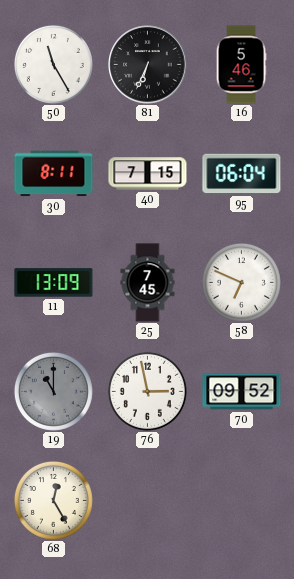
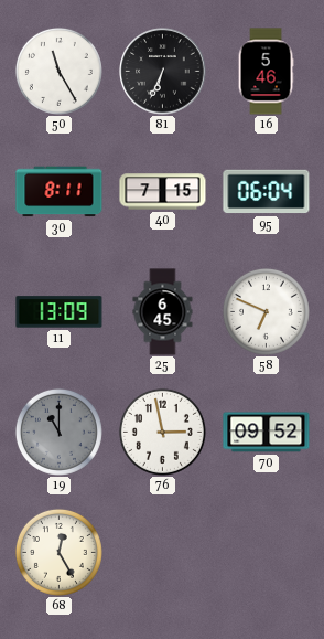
25: 7:45 -> 6:45 (163, 312)
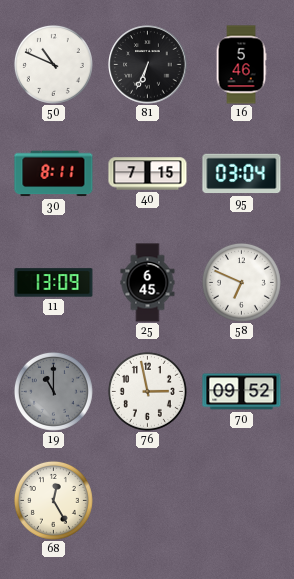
50: 11:25 -> 10:49 (53, 64)
95: 06:04 -> 03:04 (242, 174)
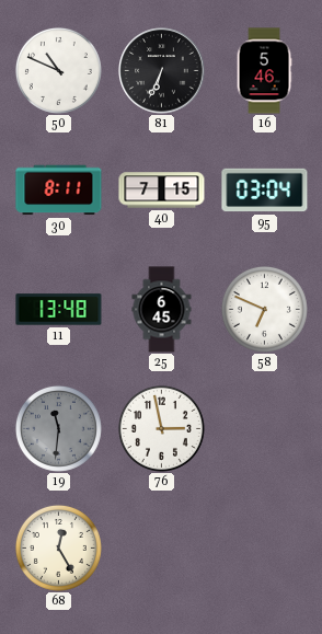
11: 13:09 -> 13:48 (59, 310)
19: 11:00 -> 11:31 (58, 428)
70: 09:52 -> none (242, 392)
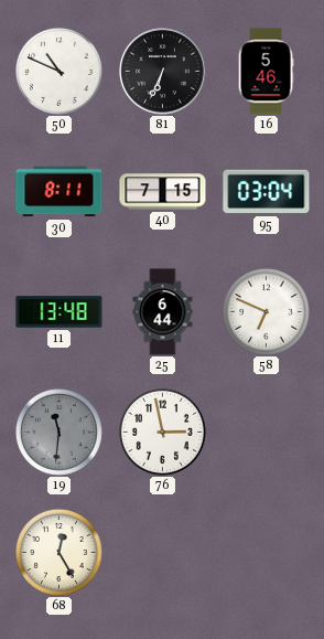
25: 6:45 -> 6:44 (163, 312)
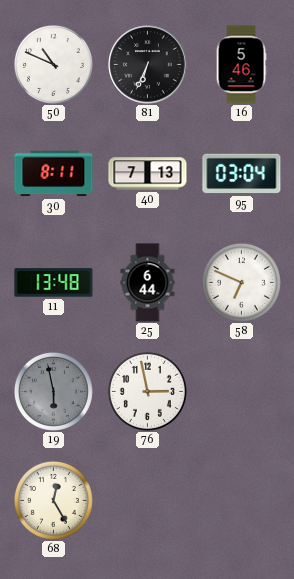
40: 7:15 -> 7:13 (148, 174)
19: 11:31 -> 5:58 (53, 391)
